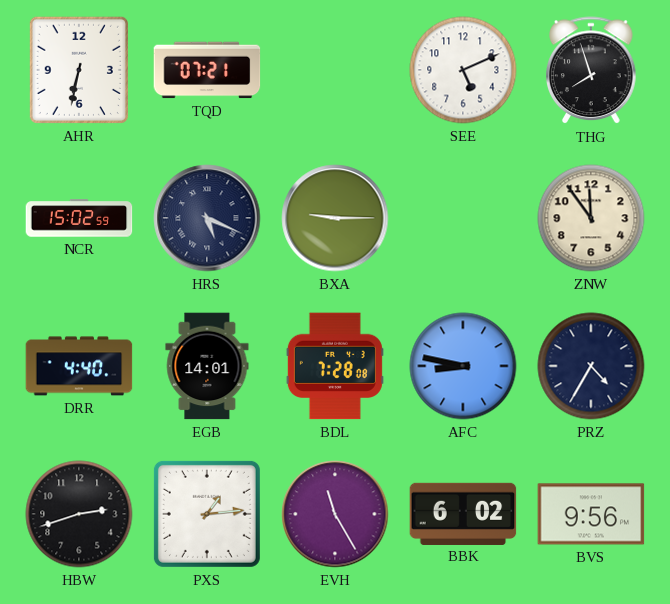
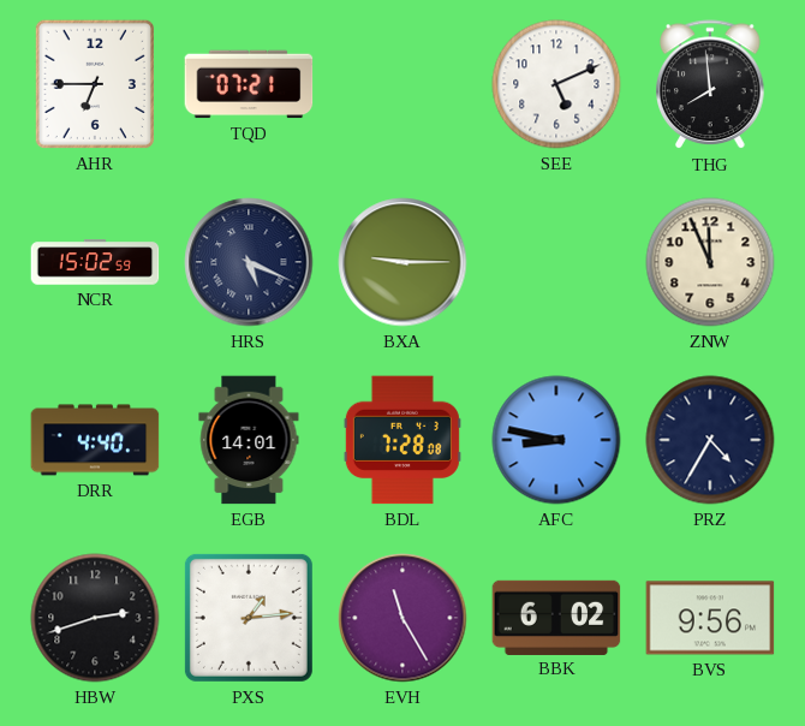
AHR: 6:32 -> 6:45 (95, 84)
THG: 7:57 -> 7:59 (710, 85)
ZNW: 11:54 -> 11:56 (710, 262)
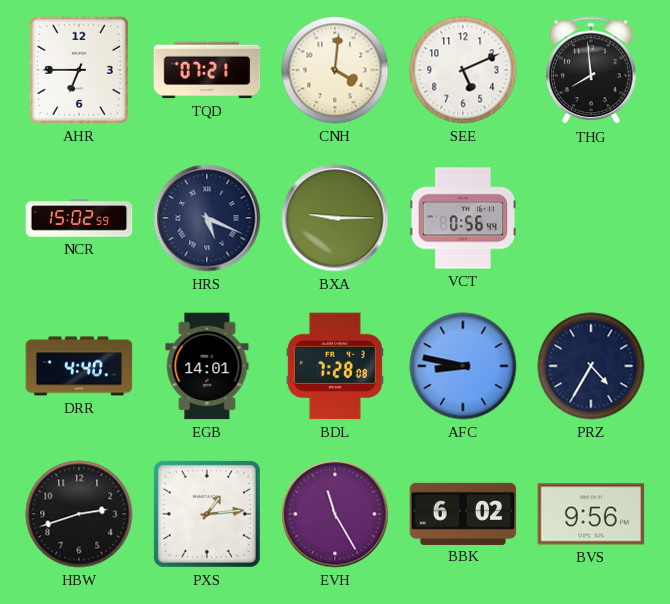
CNH: none -> 4:01 (335, 70)
VCT: none -> 0:56 (463, 218)
ZNW: 11:56 -> none (710, 262)
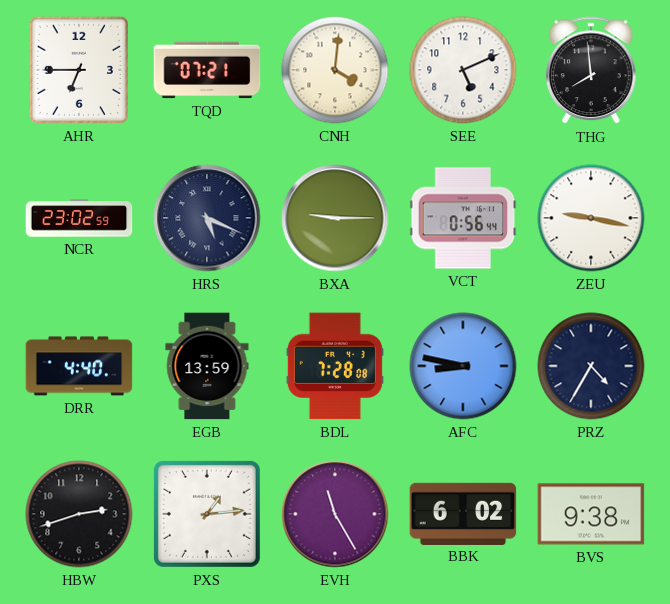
NCR: 15:02 -> 23:02 (79, 218)
ZEU: none -> 9:17 (591, 218)
EGB: 14:01 -> 13:59 (207, 366)
BVS: 9:56 -> 9:38 (591, 514)
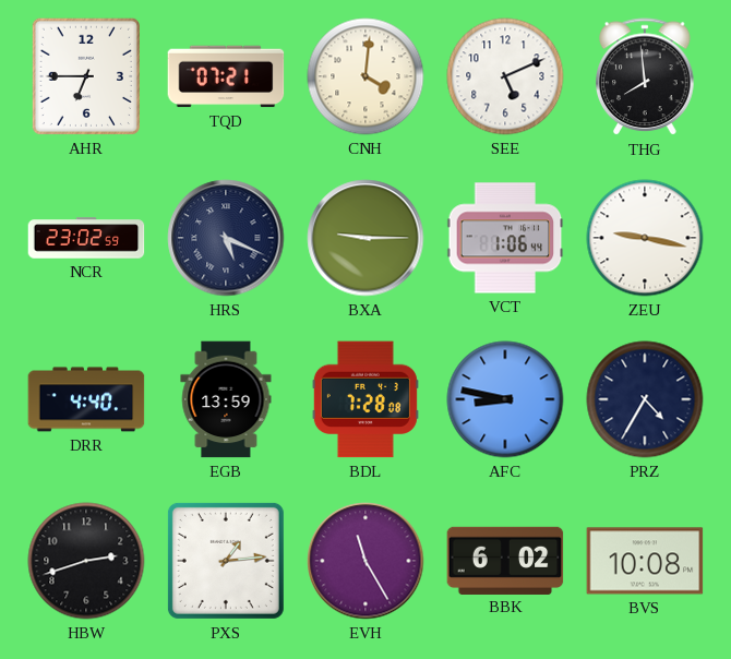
VCT: 0:56 -> 1:06 (505, 238)
BVS: 9:38 -> 10:08 (645, 561)
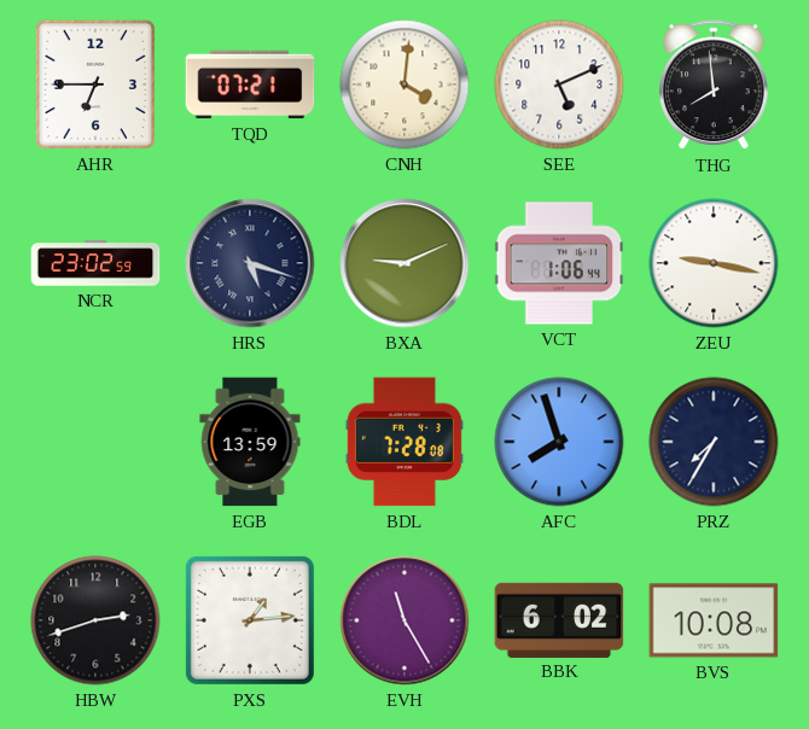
HRS: 5:19 -> 5:18 (250, 263)
BXA: 9:15 -> 9:11 (405, 263)
DRR: 4:40 -> none (86, 399)
AFC: 8:47 -> 7:57 (559, 442)
PRZ: 4:35 -> 7:35 (714, 442)
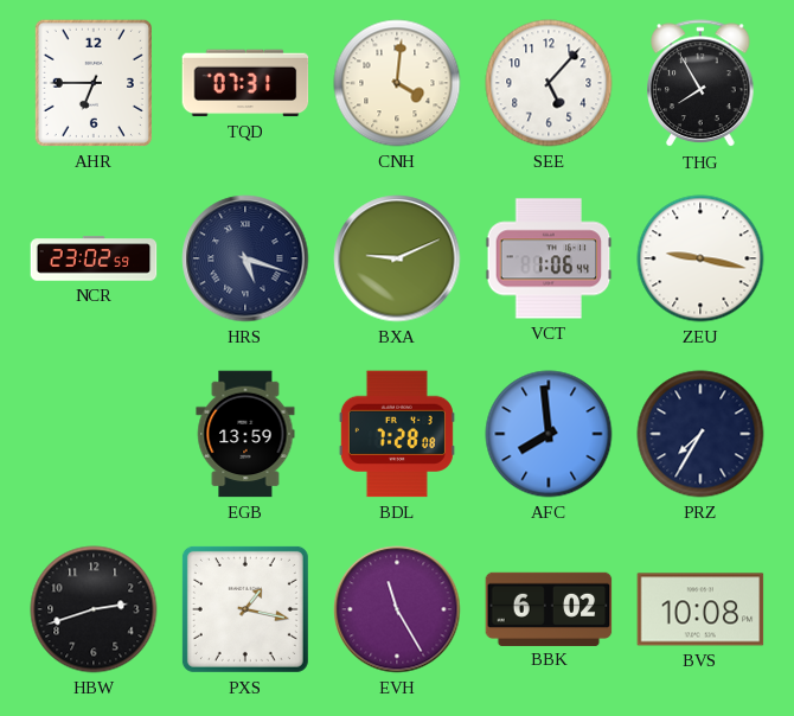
TQD: 07:21 -> 07:31 (245, 83)
SEE: 5:11 -> 5:07 (549, 83)
THG: 7:59 -> 7:55 (700, 84)
AFC: 7:57 -> 7:59 (549, 434)
PXS: 1:14 -> 1:17 (245, 609)
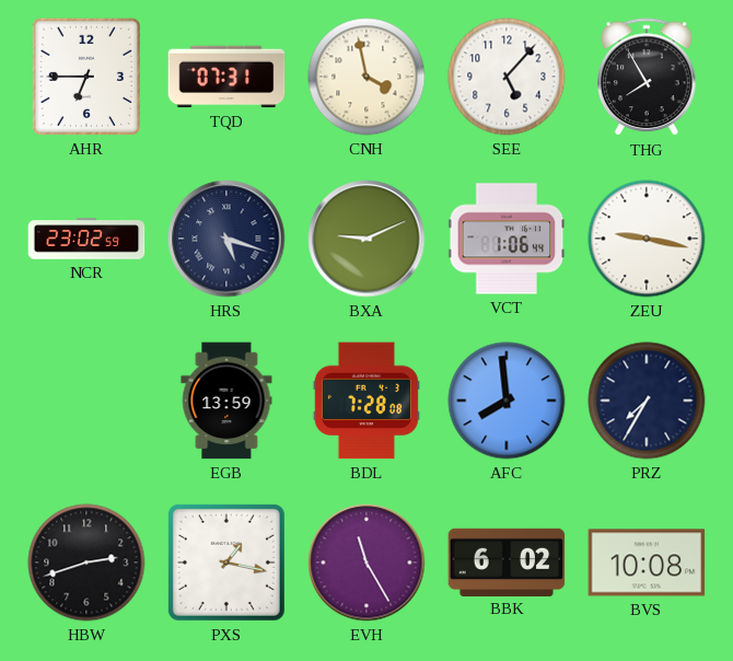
CNH: 4:01 -> 3:58 (366, 77)
